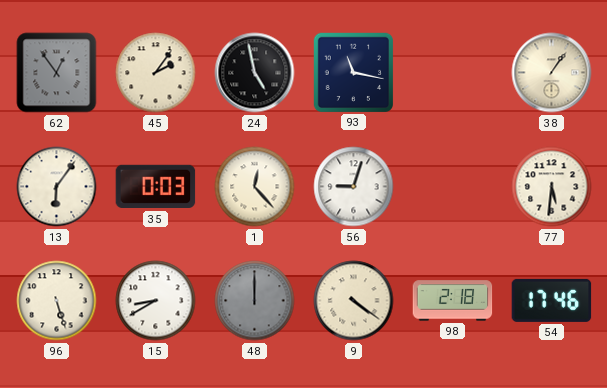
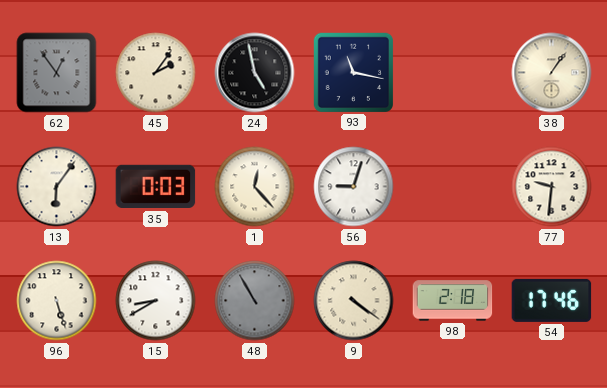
77: 5:31 -> 9:31 (552, 187)
48: 12:00 -> 10:55 (255, 301)
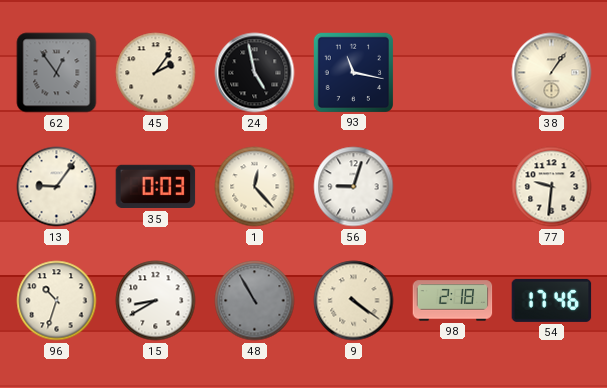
13: 6:06 -> 9:06 (57, 187)
96: 5:27 -> 10:33 (57, 301)
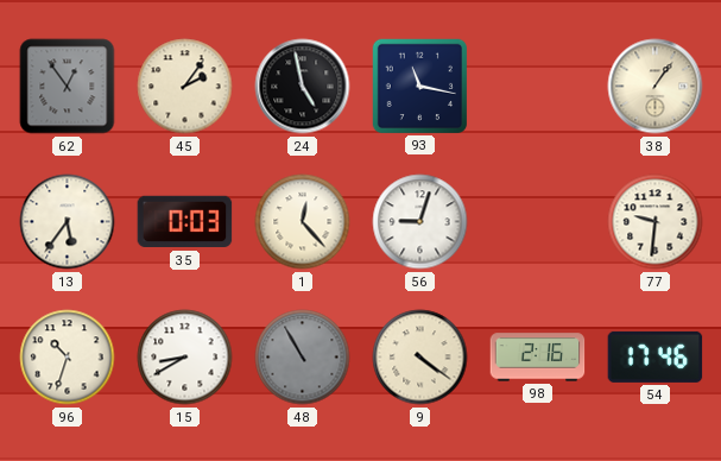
13: 9:06 -> 5:36 (68, 222)
98: 2:18 -> 2:16 (538, 358)
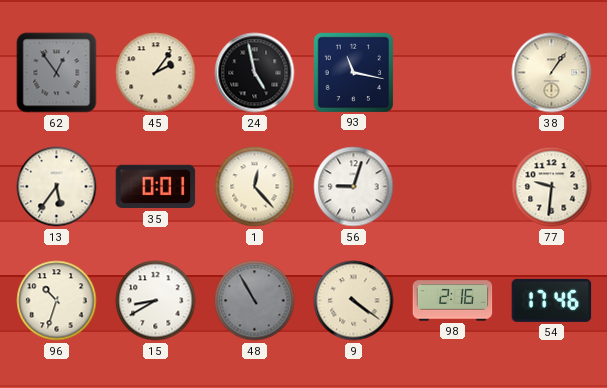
35: 0:03 -> 0:01 (156, 187)
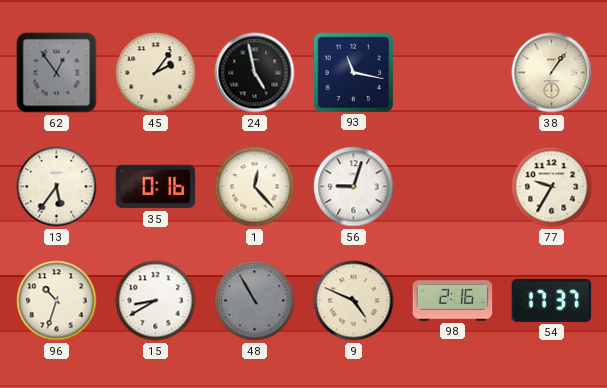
35: 0:01 -> 0:16 (156, 187)
77: 9:31 -> 9:35 (552, 187)
9: 4:21 -> 4:49 (354, 301)
54: 17:46 -> 17:37 (552, 300)
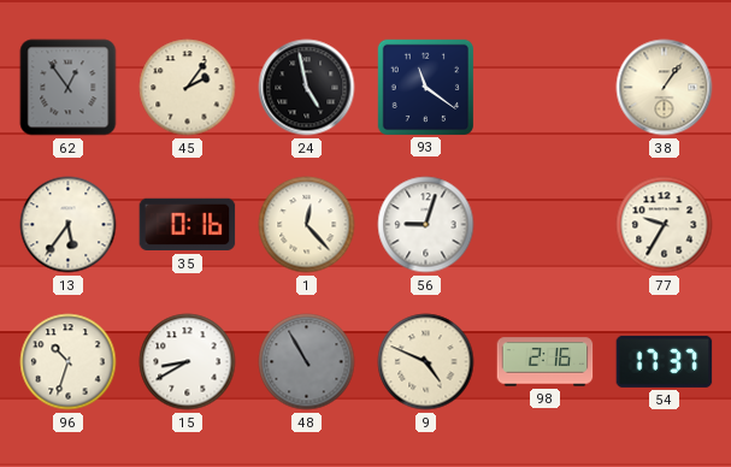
93: 11:17 -> 11:21 (425, 87)
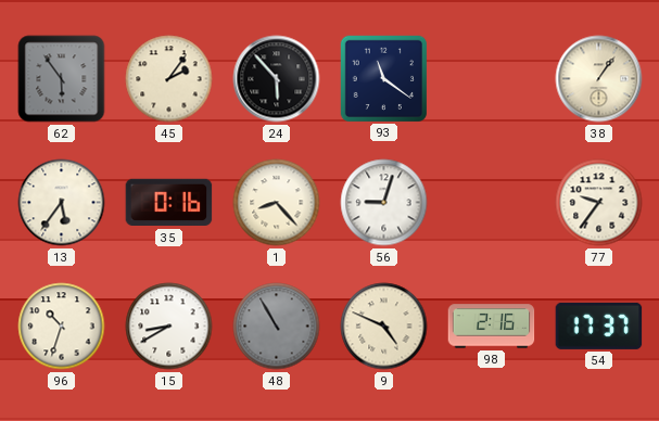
62: 12:54 -> 5:54 (62, 79)
24: 4:58 -> 5:53 (277, 79)
1: 12:23 -> 8:23 (277, 203)
77: 9:35 -> 9:36 (599, 203)
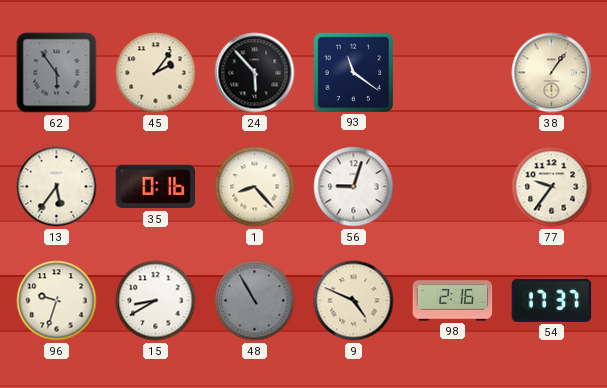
96: 10:33 -> 9:33 (57, 301)
